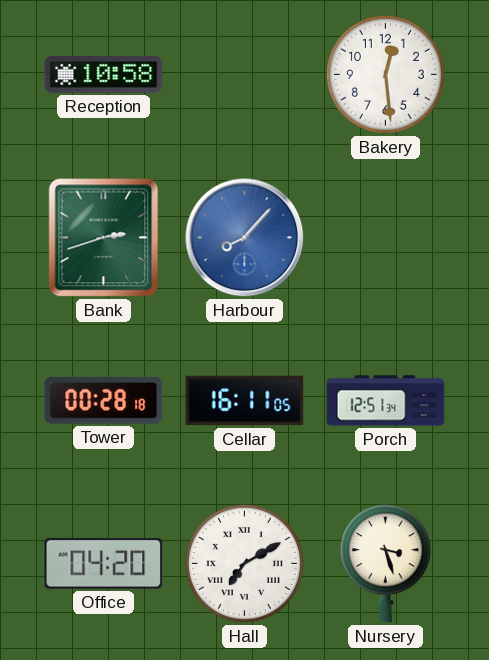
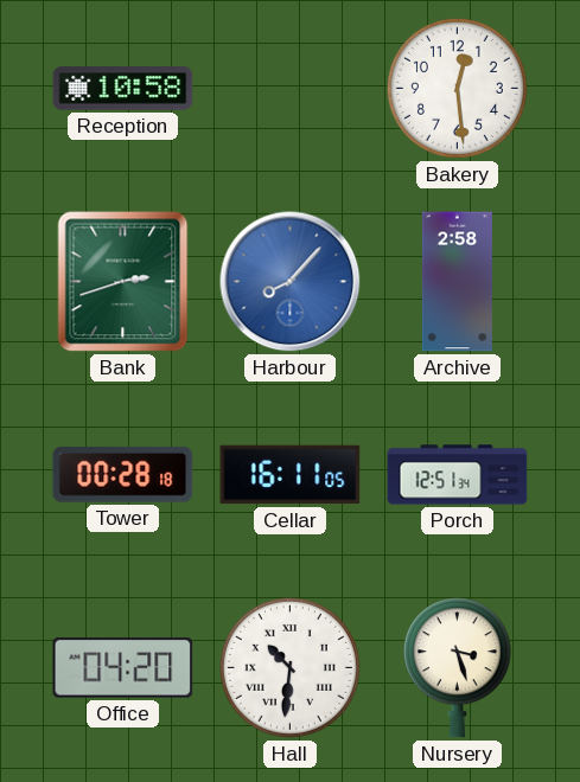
Archive: none -> 2:58 (457, 282)
Hall: 7:10 -> 10:31 (289, 667)
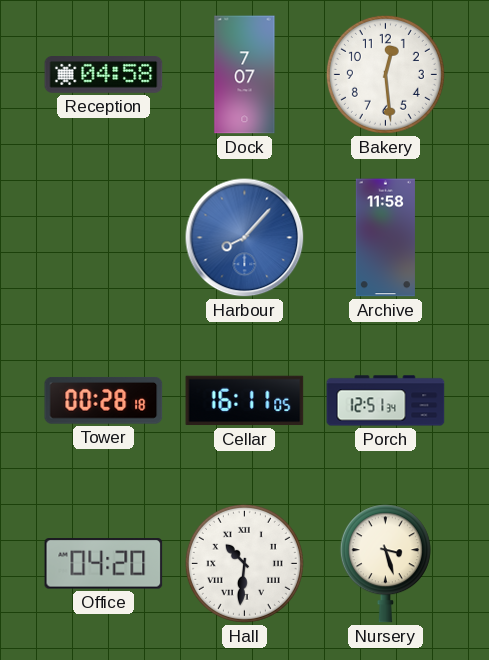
Reception: 10:58 -> 04:58 (104, 75)
Dock: none -> 7:07 (245, 75)
Bank: 2:42 -> none (123, 282)
Archive: 2:58 -> 11:58 (385, 238)
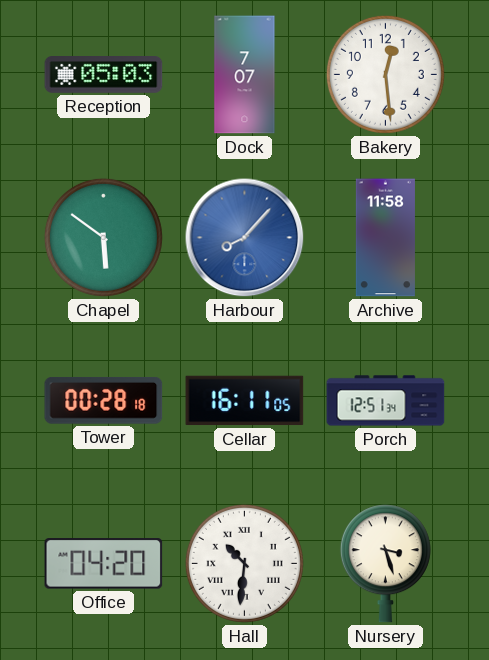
Reception: 04:58 -> 05:03 (104, 75)
Chapel: none -> 5:51 (103, 237)
